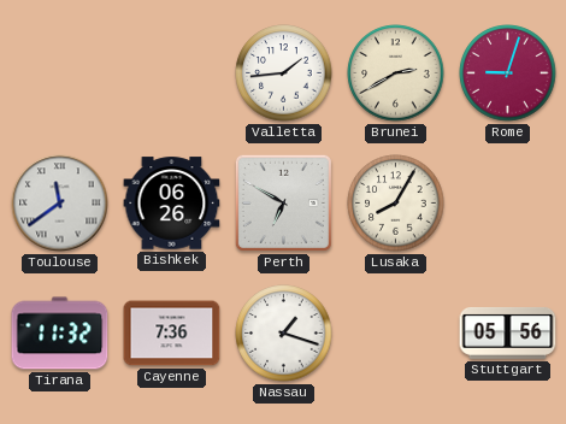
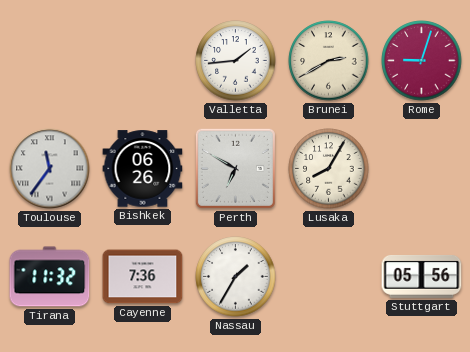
Toulouse: 11:39 -> 11:36 (50, 169)
Nassau: 1:18 -> 1:35 (236, 277)
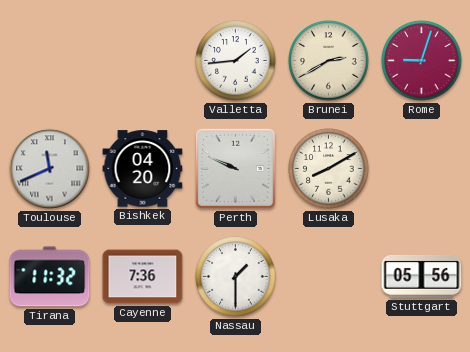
Toulouse: 11:36 -> 11:41 (50, 169)
Bishkek: 06:26 -> 04:20 (143, 169)
Perth: 6:50 -> 9:49 (235, 168)
Lusaka: 8:05 -> 8:10 (329, 169)
Nassau: 1:35 -> 1:30 (236, 277)
